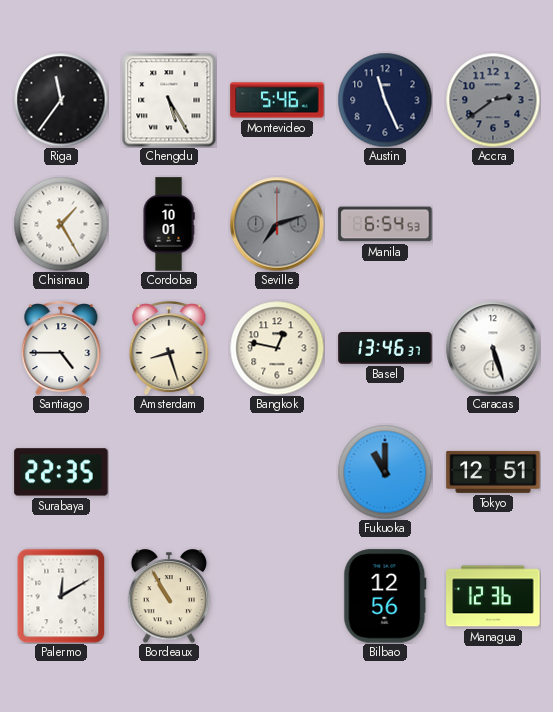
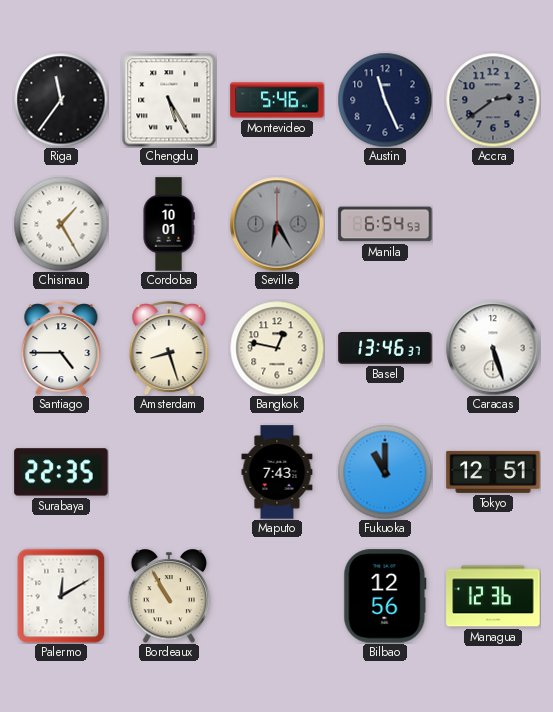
Seville: 7:12 -> 6:25 (277, 224)
Maputo: none -> 7:43 (277, 472)
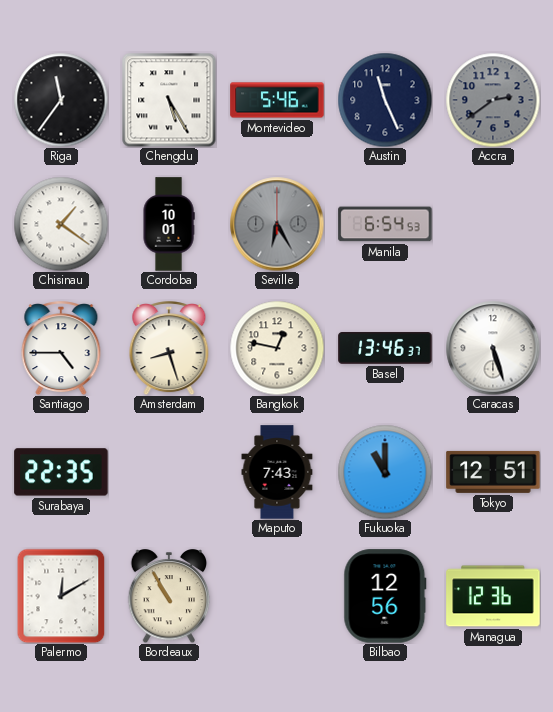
Chisinau: 1:25 -> 1:21 (61, 224)
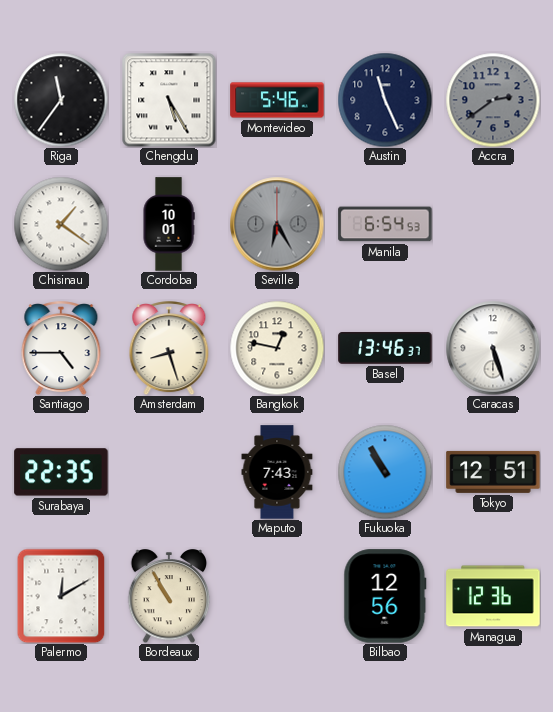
Fukuoka: 11:00 -> 10:55 (385, 472)
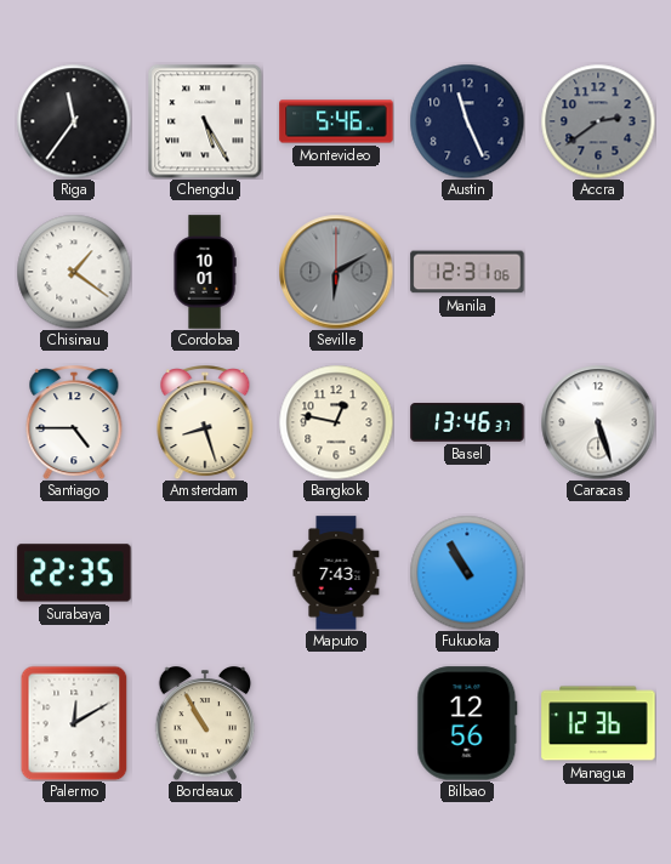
Seville: 6:25 -> 6:10 (336, 272)
Manila: 6:54 -> 12:31 (467, 272)
Tokyo: 12:51 -> none (493, 472)
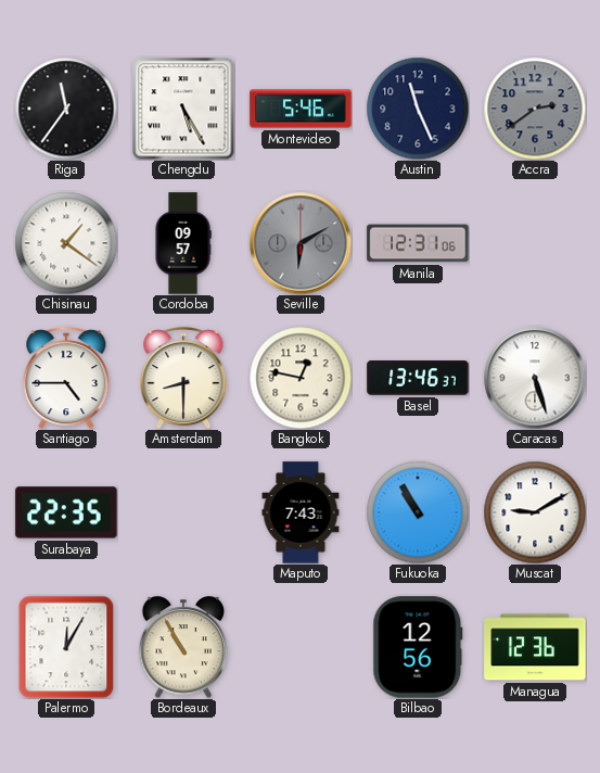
Cordoba: 10:01 -> 09:57 (183, 243)
Amsterdam: 8:27 -> 8:30 (183, 378)
Muscat: none -> 9:10 (535, 512)
Palermo: 12:10 -> 12:05 (66, 647)
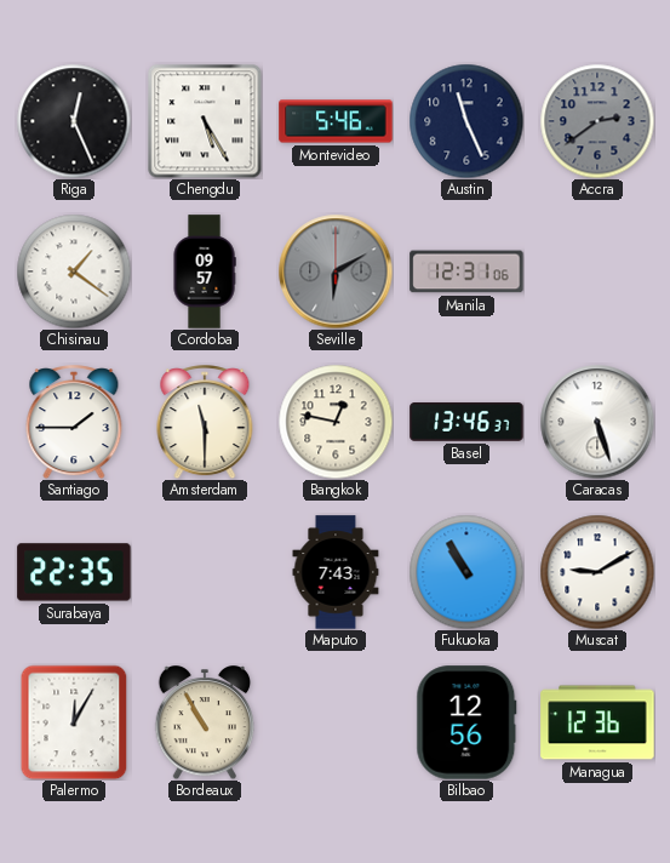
Riga: 11:36 -> 12:26 (74, 121)
Santiago: 4:45 -> 1:45 (74, 422)
Amsterdam: 8:30 -> 11:30 (205, 422)
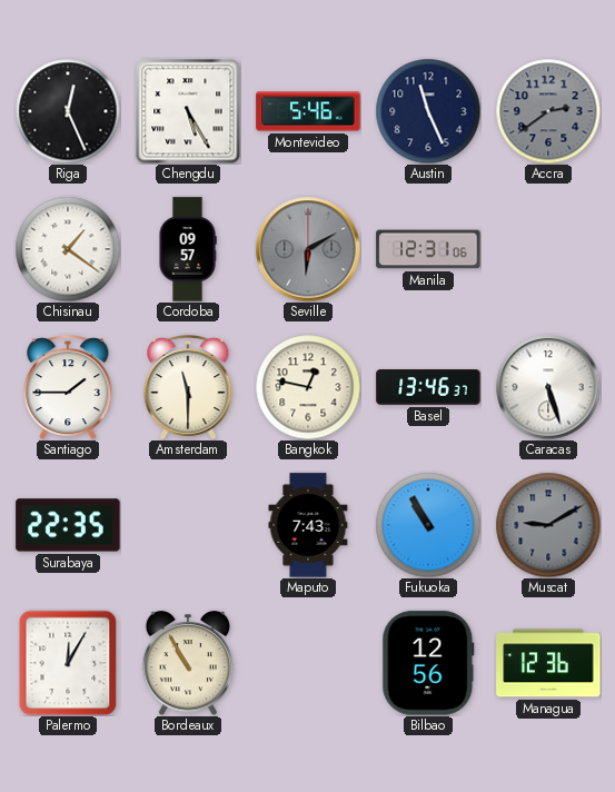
Muscat dial: white -> grey (548, 525)
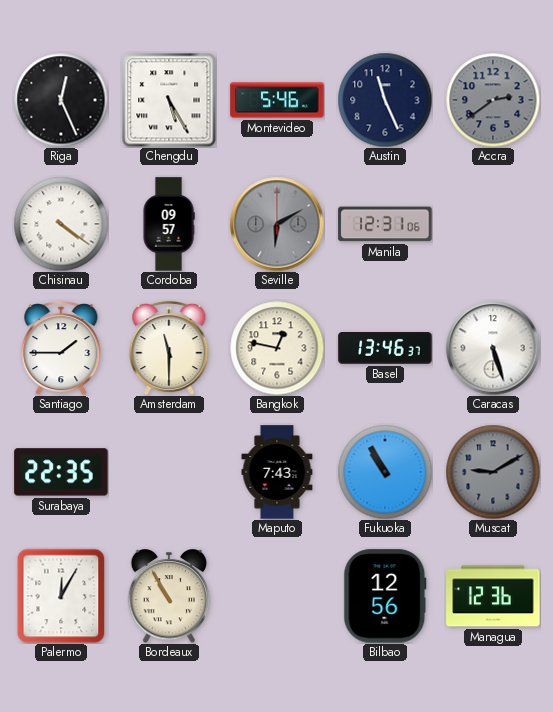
Chisinau: 1:21 -> 4:21 (61, 224)
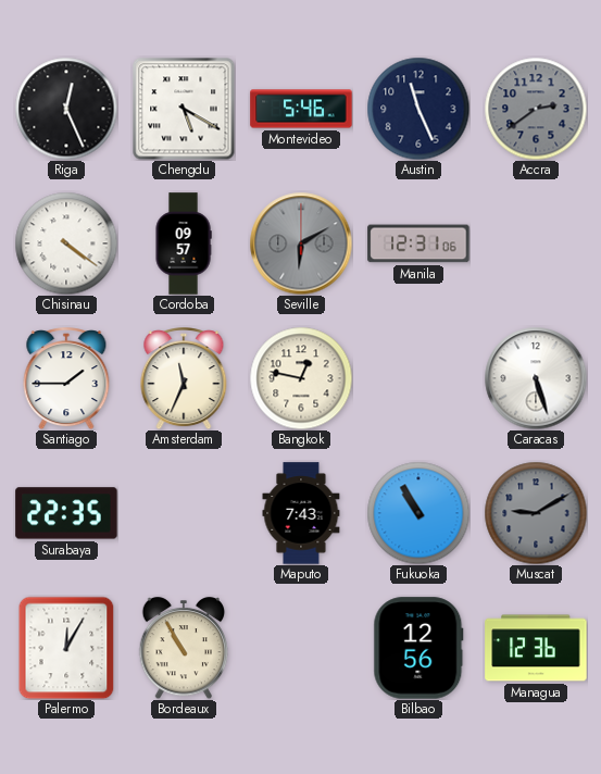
Chengdu: 5:25 -> 5:20 (184, 109)
Amsterdam: 11:30 -> 11:34 (184, 378)
Basel: 13:46 -> none (385, 348)
